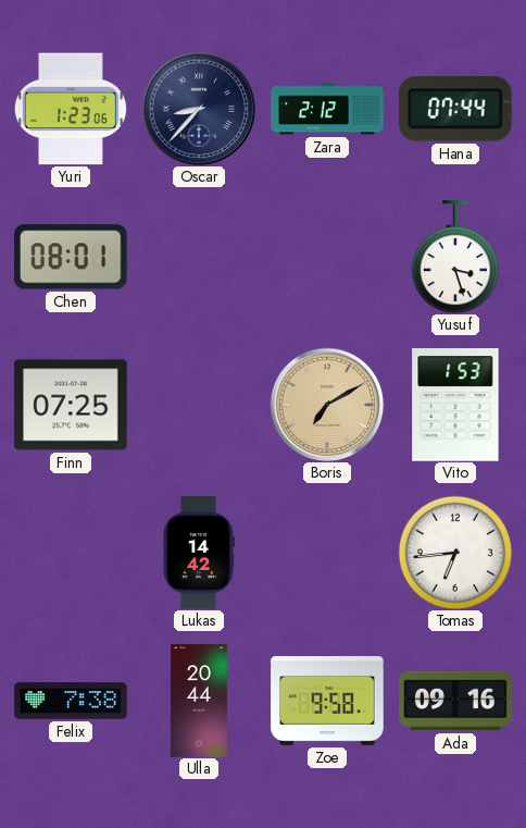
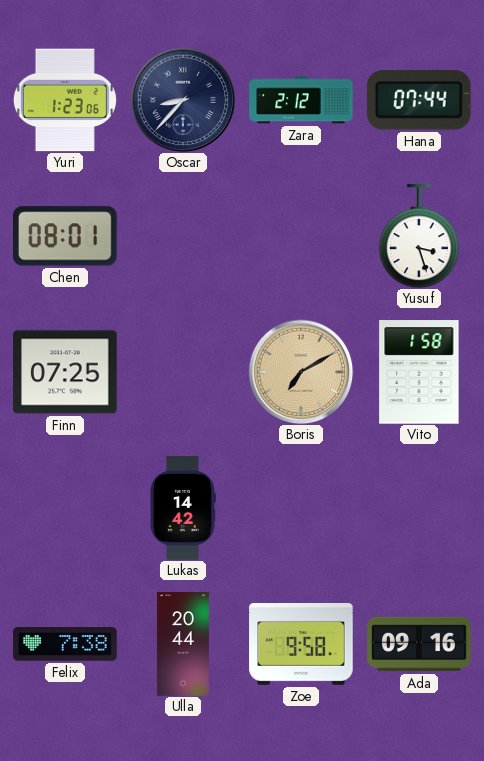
Vito: 1:53 -> 1:58 (419, 372)
Tomas: 6:44 -> none (455, 553)
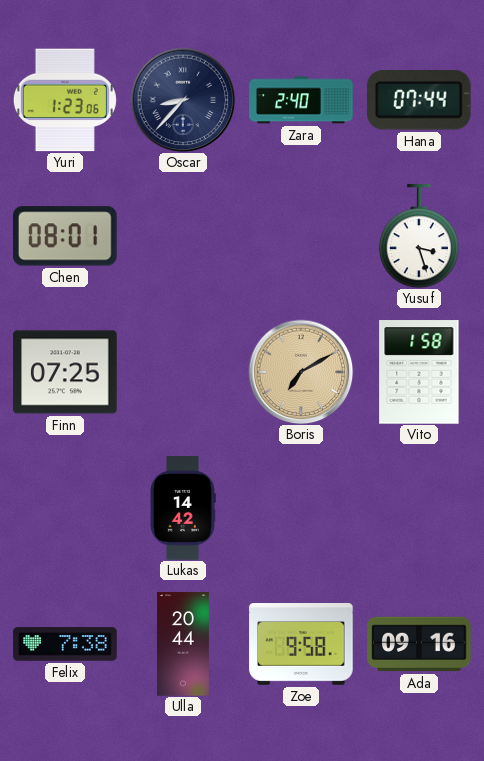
Zara: 2:12 -> 2:40 (301, 100)
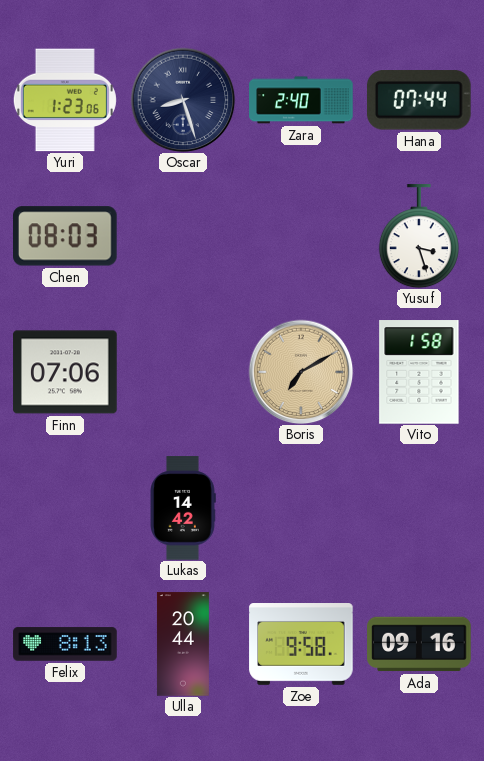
Oscar: 8:37 -> 8:27 (183, 100)
Chen: 08:01 -> 08:03 (66, 236)
Finn: 07:25 -> 07:06 (65, 372)
Felix: 7:38 -> 8:13 (65, 644)
